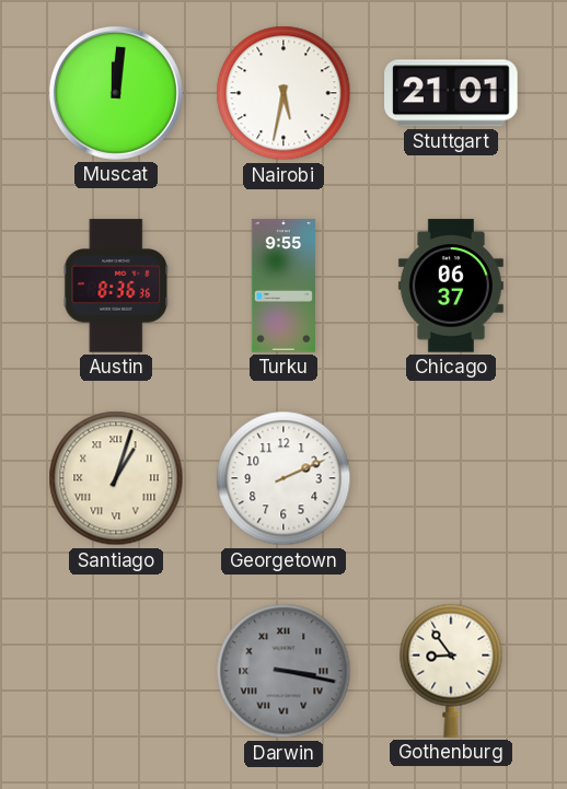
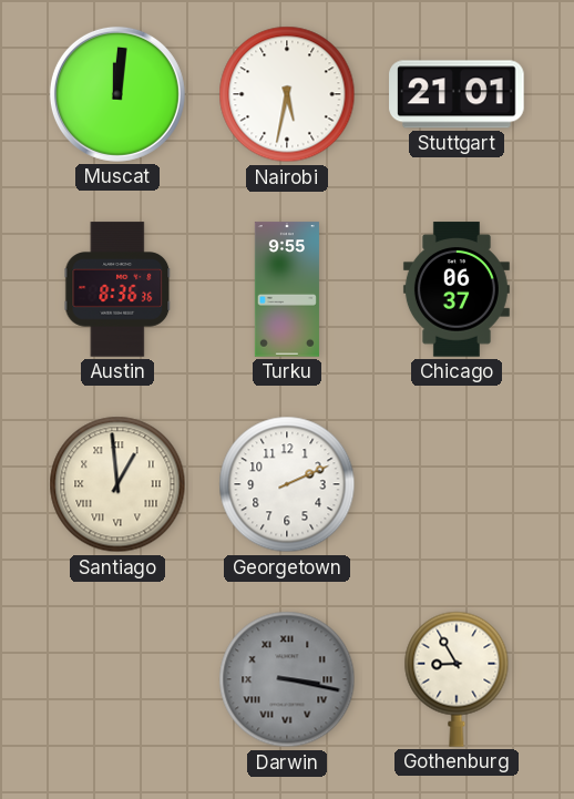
Santiago: 1:03 -> 12:59 (117, 484)
Gothenburg: 8:54 -> 8:55 (457, 679)
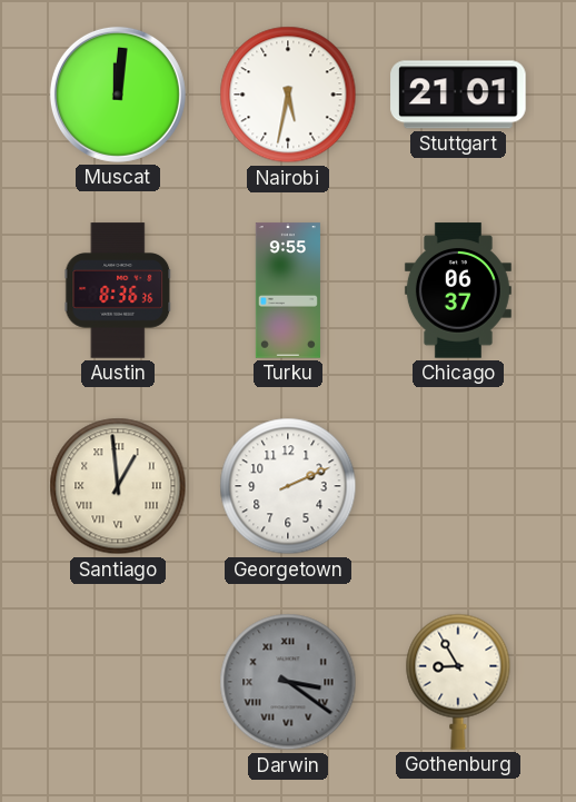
Darwin: 3:17 -> 3:21 (288, 682)
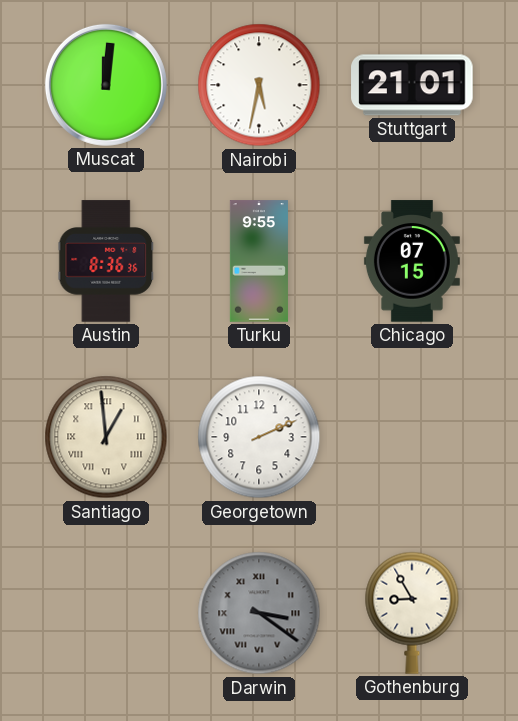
Chicago: 06:37 -> 07:15 (412, 261)
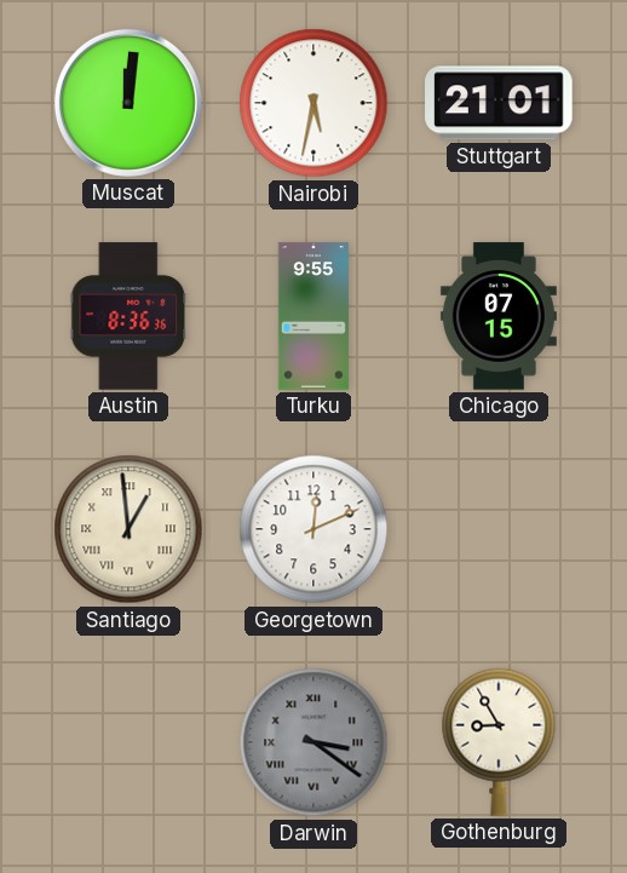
Georgetown: 2:11 -> 12:11 (313, 529)
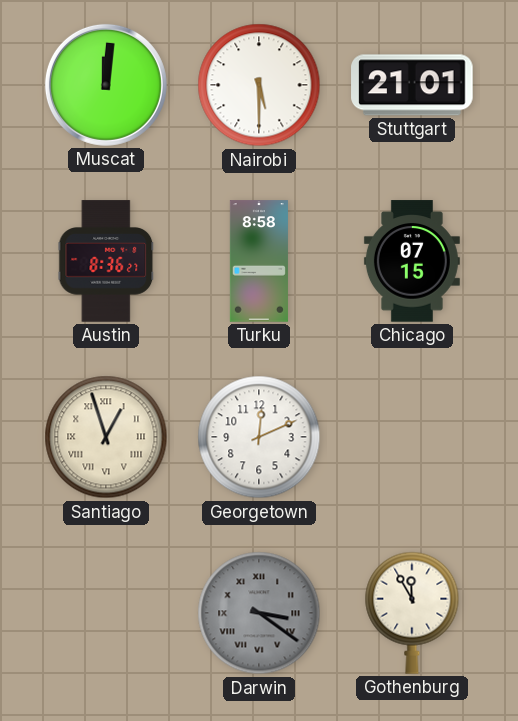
Nairobi: 5:32 -> 5:30 (259, 85)
Austin: 8:36:36 -> 8:36:27 (106, 261)
Turku: 9:55 -> 8:58 (259, 261)
Santiago: 12:59 -> 12:57 (106, 437)
Gothenburg: 8:55 -> 11:55 (412, 613)
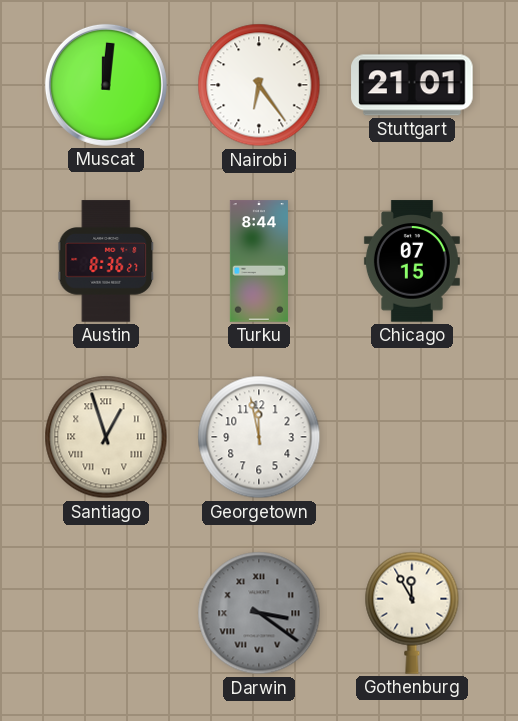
Nairobi: 5:30 -> 6:24 (259, 85)
Turku: 8:58 -> 8:44 (259, 261)
Georgetown: 12:11 -> 11:58 (259, 437)
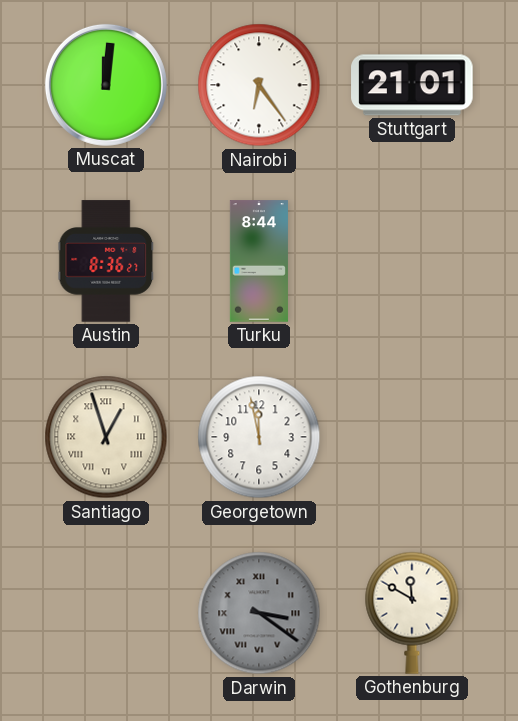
Chicago: 07:15 -> none (412, 261)
Gothenburg: 11:55 -> 11:50 (412, 613)
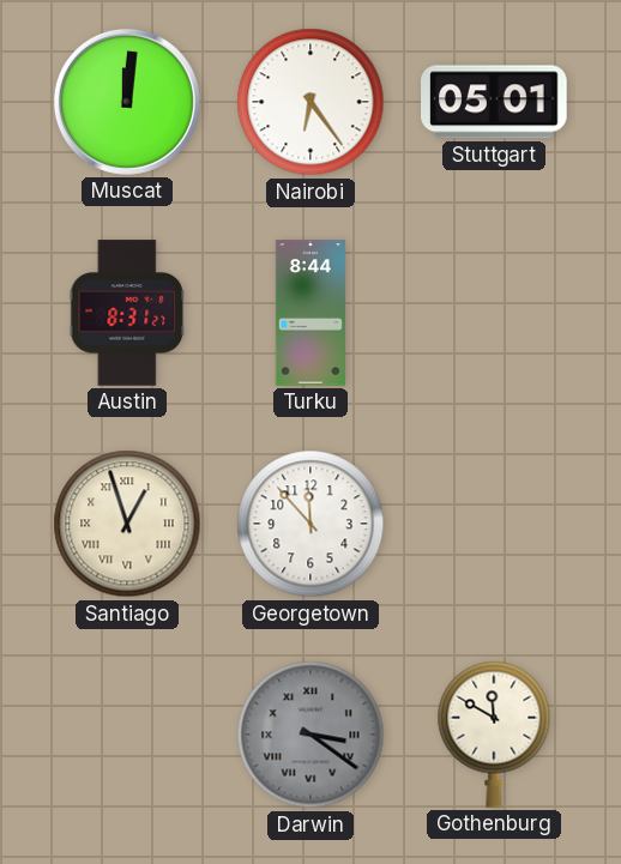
Stuttgart: 21:01 -> 05:01 (494, 102)
Austin: 8:36 -> 8:31 (127, 313)
Georgetown: 11:58 -> 11:53 (310, 524)
